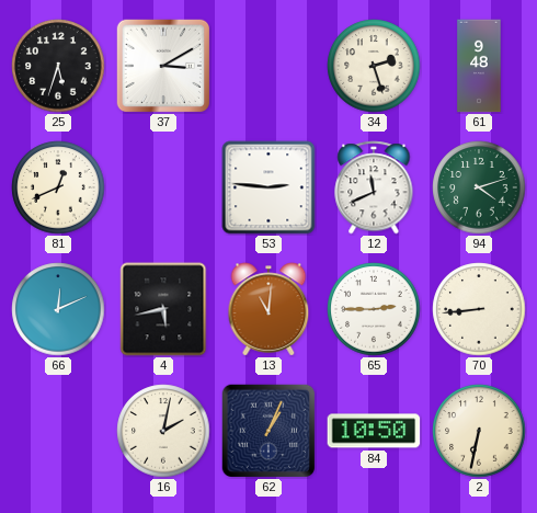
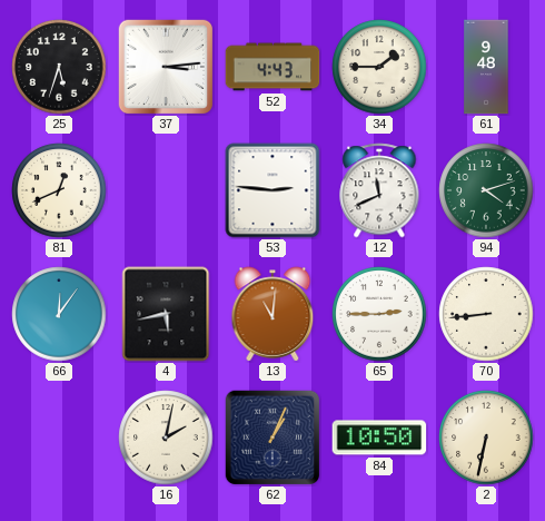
37: 3:10 -> 3:14 (165, 66)
52: none -> 4:43 (272, 67)
34: 2:27 -> 1:45 (379, 67)
66: 12:11 -> 12:06 (59, 314)
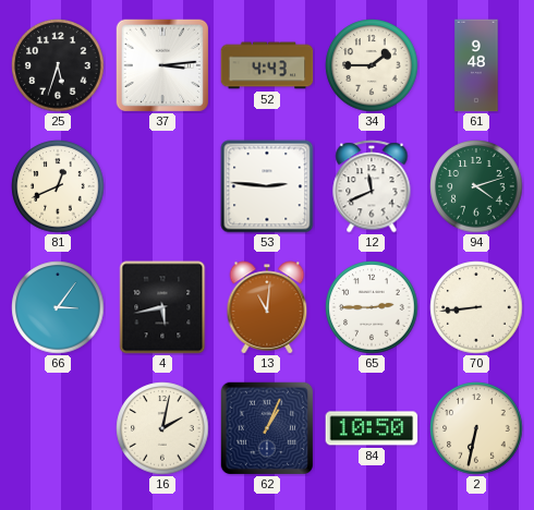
66: 12:06 -> 3:06 (58, 307)
